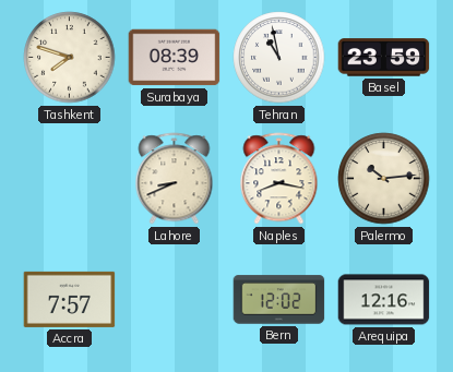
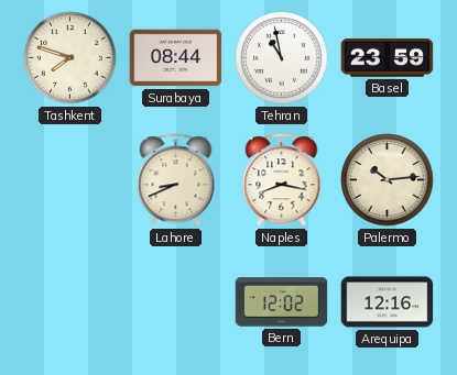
Surabaya: 08:39 -> 08:44 (176, 58)
Accra: 7:57 -> none (70, 299)
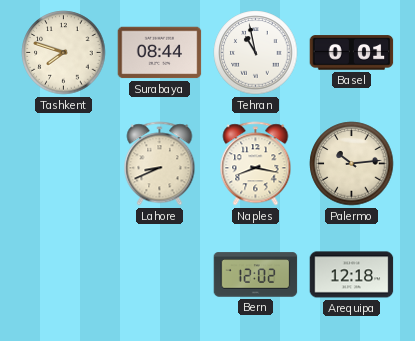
Basel: 23:59 -> 0:01 (352, 53)
Arequipa: 12:16 -> 12:18 (352, 275)
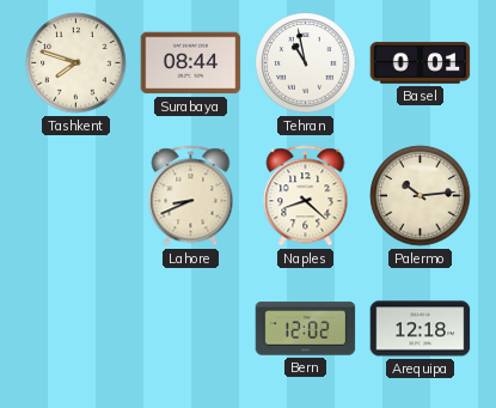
Naples: 8:17 -> 8:22 (306, 196)
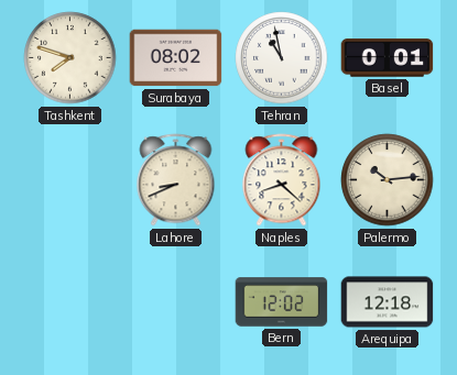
Surabaya: 08:44 -> 08:02 (176, 58)
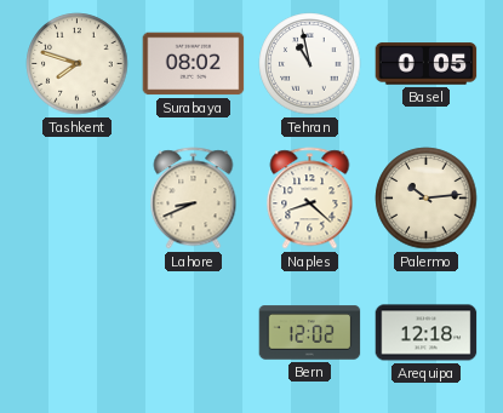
Basel: 0:01 -> 0:05 (427, 64)
